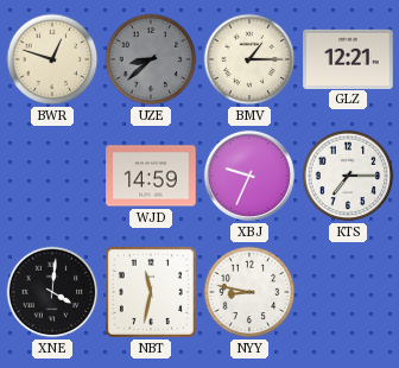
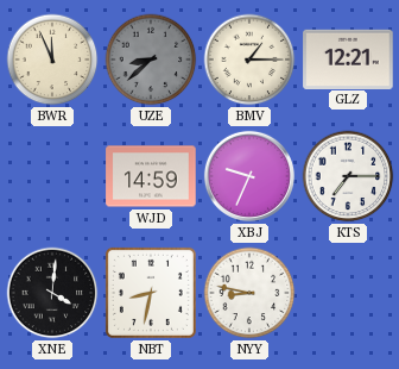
BWR: 12:48 -> 11:56 (52, 60)
NBT: 11:32 -> 8:32 (151, 293)
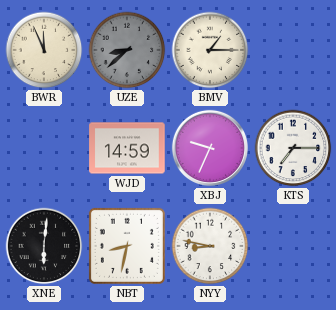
GLZ: 12:21 -> none (348, 58)
XNE: 4:01 -> 6:01 (44, 246)
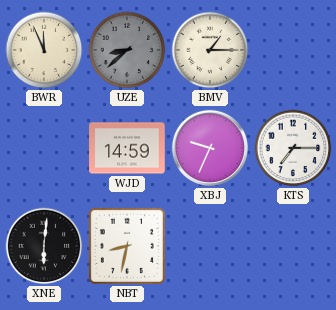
NYY: 8:47 -> none (210, 246)
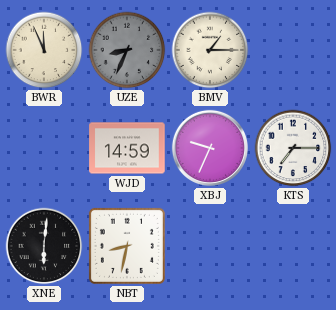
UZE: 8:38 -> 8:34 (127, 50)
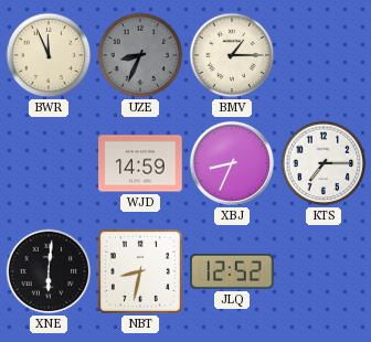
XBJ: 9:34 -> 8:34 (232, 163)
JLQ: none -> 12:52 (232, 271)
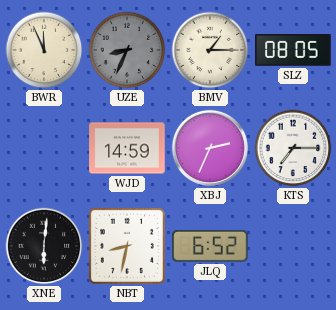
SLZ: none -> 08:05 (293, 51)
XBJ: 8:34 -> 2:34 (210, 148)
JLQ: 12:52 -> 6:52 (210, 246)
